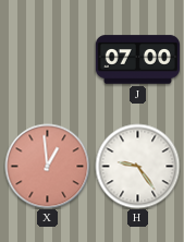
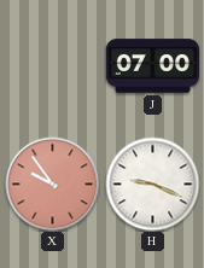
X: 12:59 -> 9:54 (52, 183)
H: 9:24 -> 9:19 (152, 183)
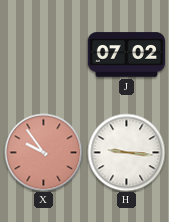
J: 07:00 -> 07:02 (126, 55)
H: 9:19 -> 9:16 (126, 152)
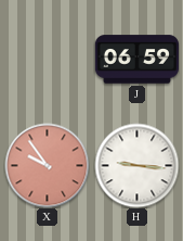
J: 07:02 -> 06:59 (136, 60)
